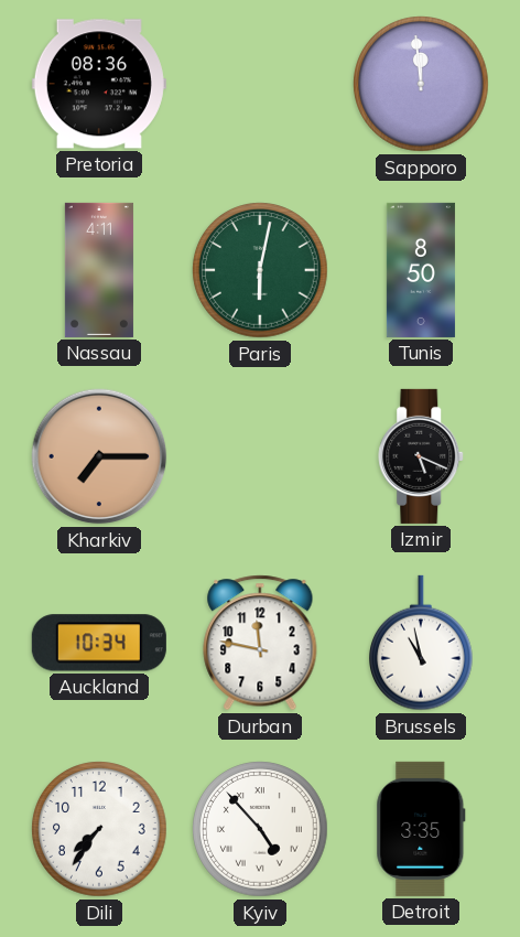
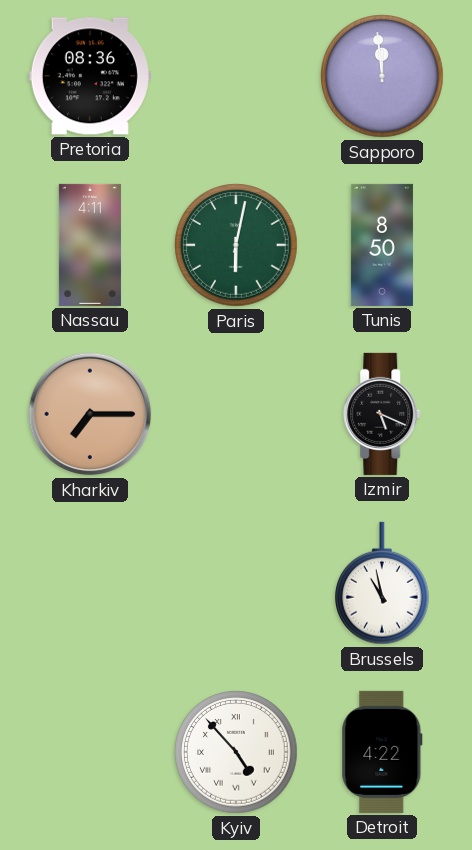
Auckland: 10:34 -> none (99, 643)
Durban: 11:47 -> none (260, 643)
Dili: 7:36 -> none (99, 829)
Detroit: 3:35 -> 4:22 (382, 752)
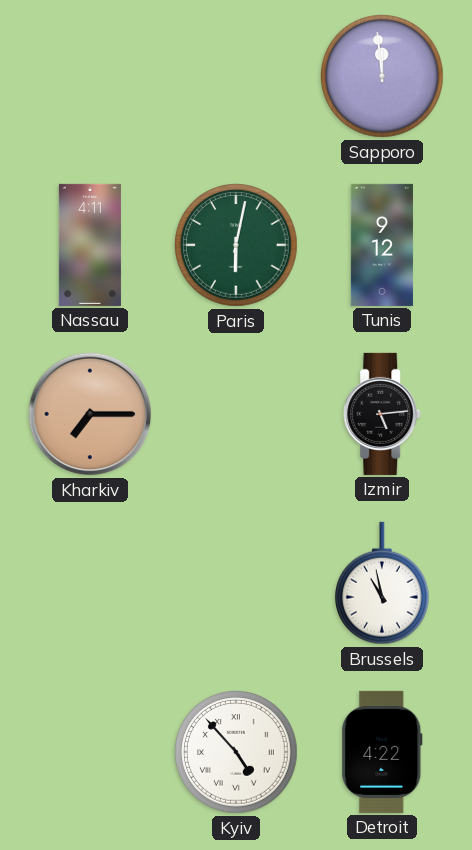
Pretoria: 08:36 -> none (90, 76)
Tunis: 8:50 -> 9:12 (382, 245)
Izmir: 5:19 -> 5:14 (383, 414)
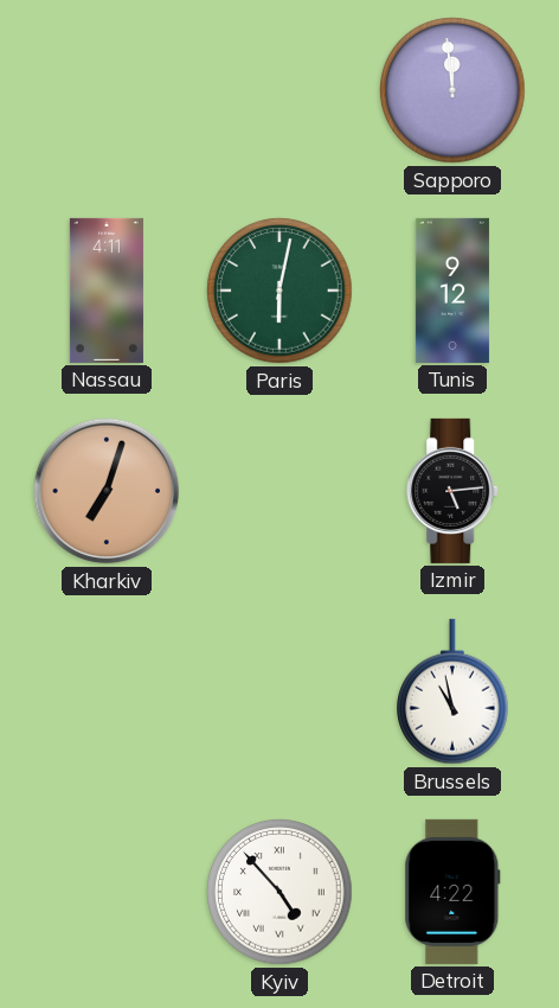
Kharkiv: 7:15 -> 7:03 (107, 491)
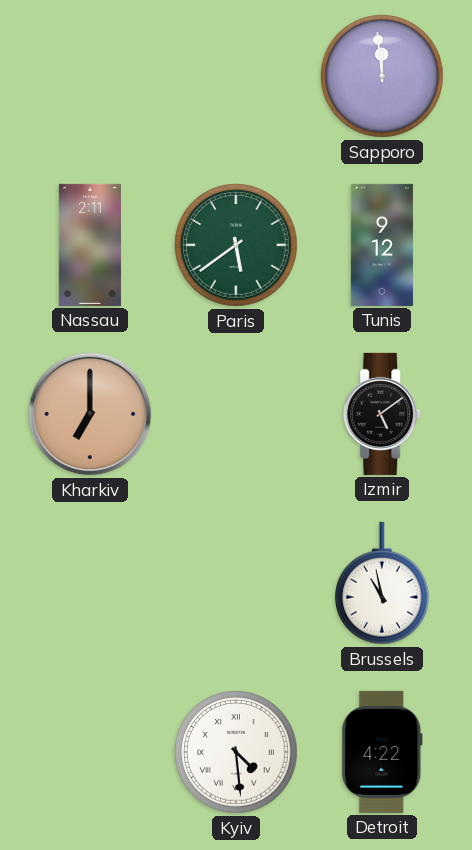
Nassau: 4:11 -> 2:11 (90, 245)
Paris: 6:02 -> 5:39 (236, 245)
Kharkiv: 7:03 -> 7:00 (90, 414)
Izmir: 5:14 -> 5:09 (383, 414)
Kyiv: 4:53 -> 4:29 (236, 752)
